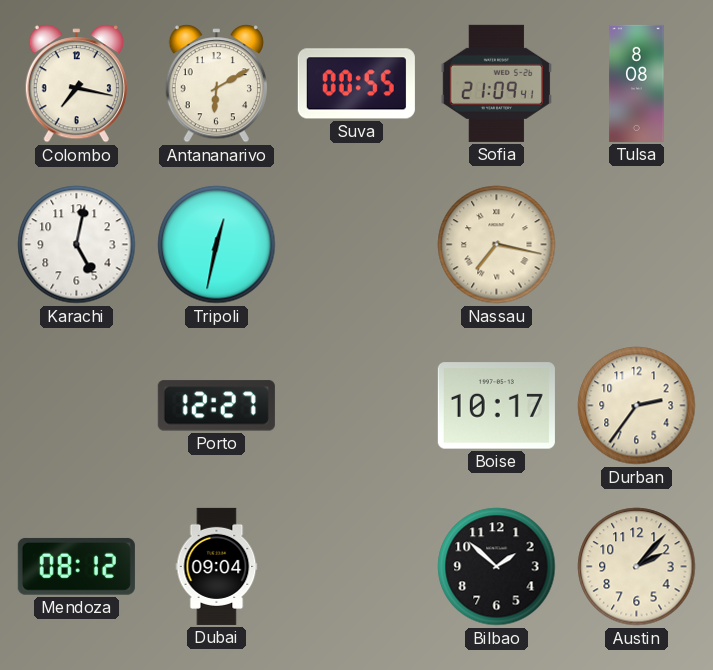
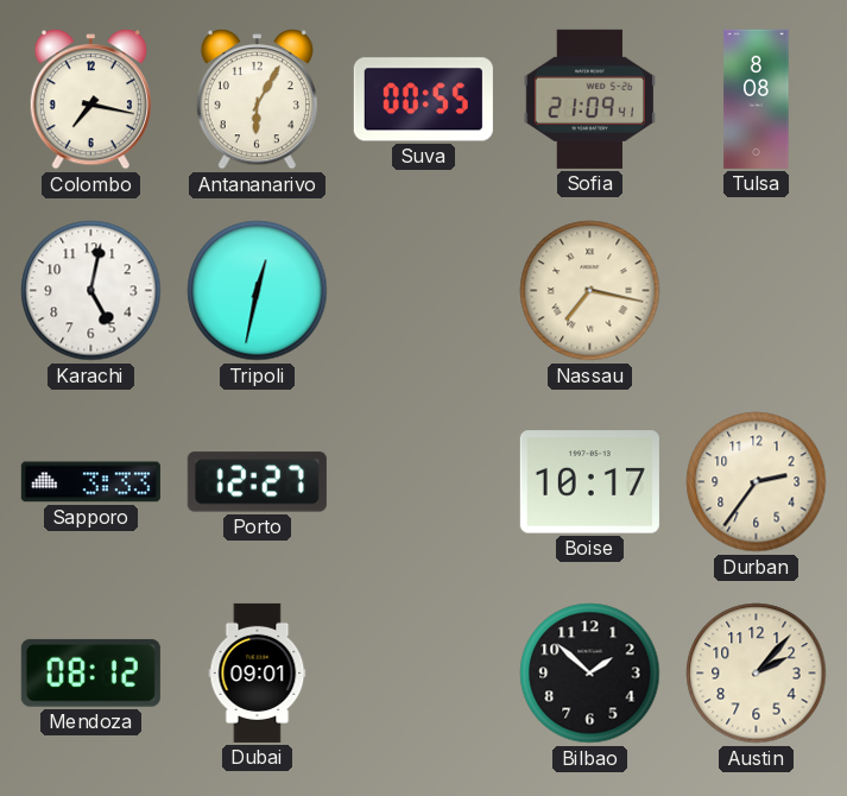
Antananarivo: 6:10 -> 6:05 (257, 100)
Sapporo: none -> 3:33 (90, 482)
Dubai: 09:04 -> 09:01 (258, 672)
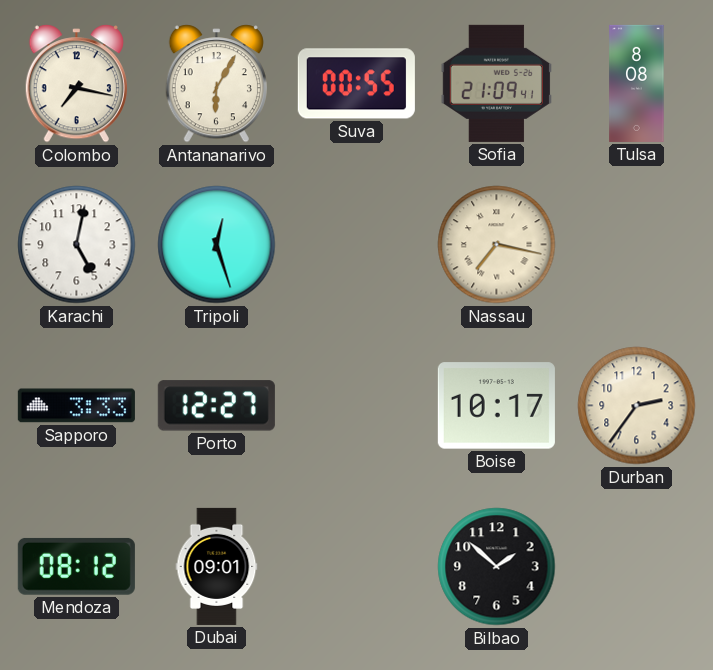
Tripoli: 12:32 -> 12:27 (217, 245)
Austin: 2:07 -> none (757, 674)
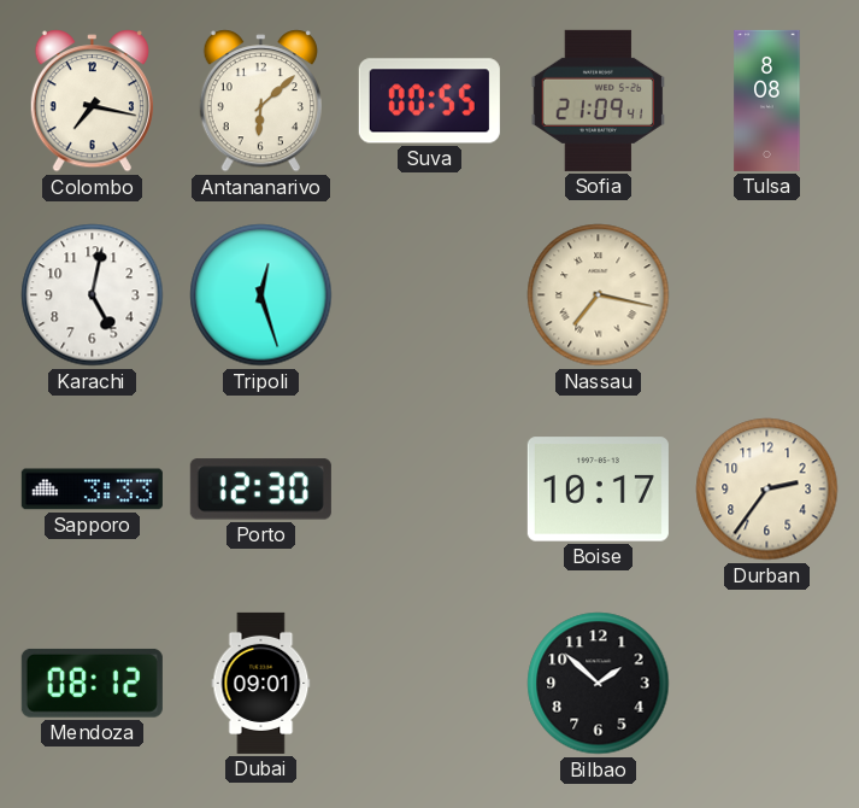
Antananarivo: 6:05 -> 6:08 (260, 101)
Porto: 12:27 -> 12:30 (260, 490)
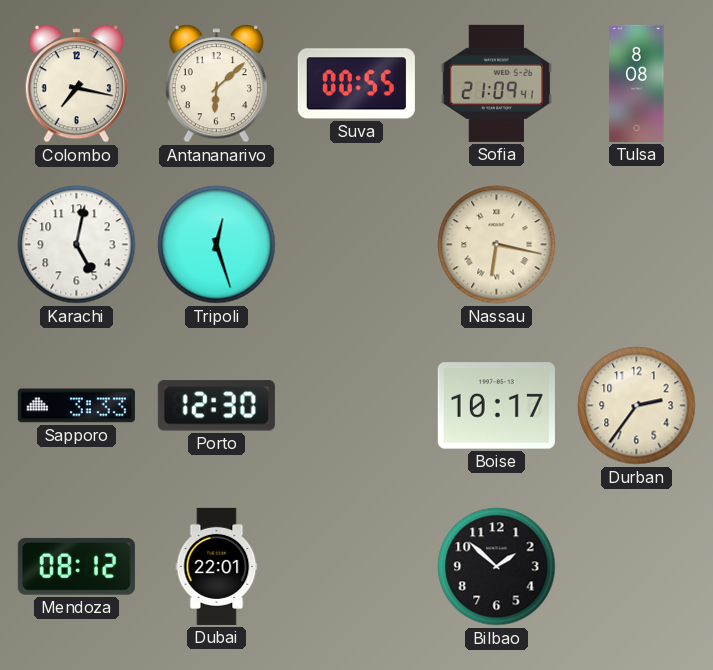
Nassau: 7:17 -> 6:17 (497, 245)
Dubai: 09:01 -> 22:01 (217, 566)
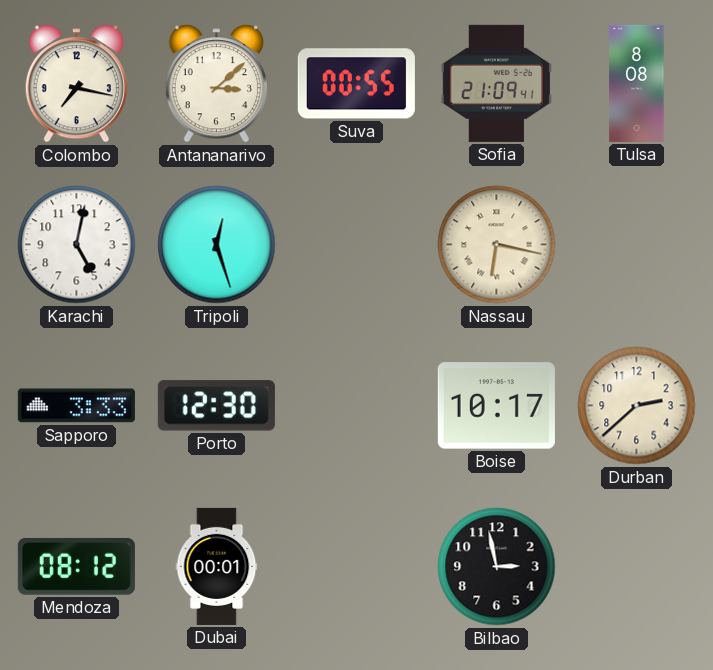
Antananarivo: 6:08 -> 3:08 (216, 84)
Durban: 2:36 -> 2:38 (637, 406)
Dubai: 22:01 -> 00:01 (217, 566)
Bilbao: 1:52 -> 2:58 (497, 567)
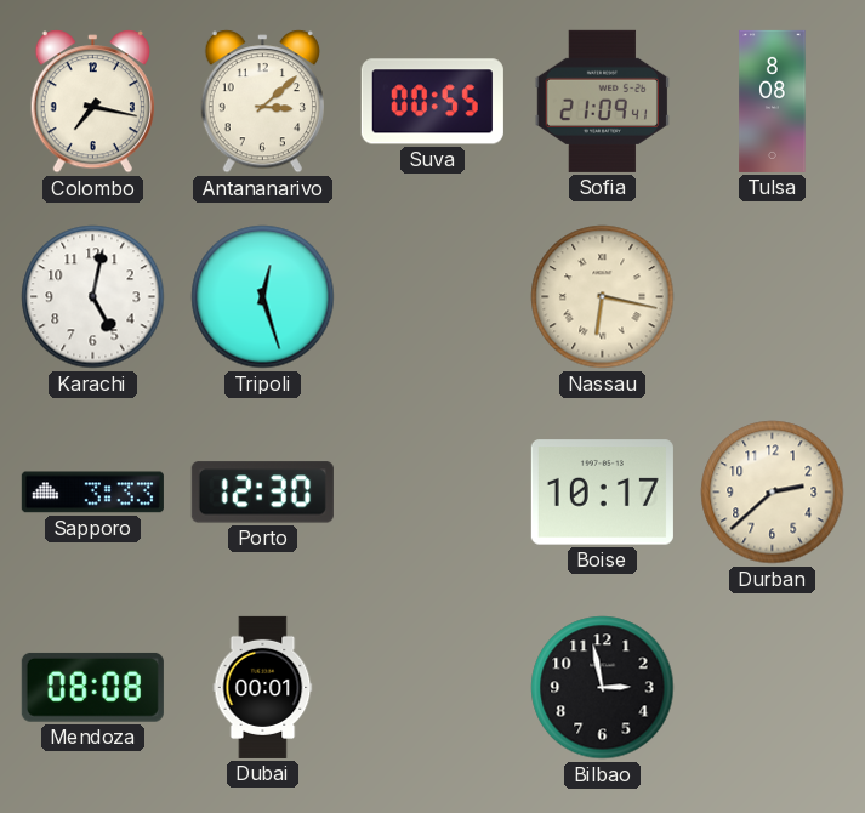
Mendoza: 08:12 -> 08:08 (92, 687)
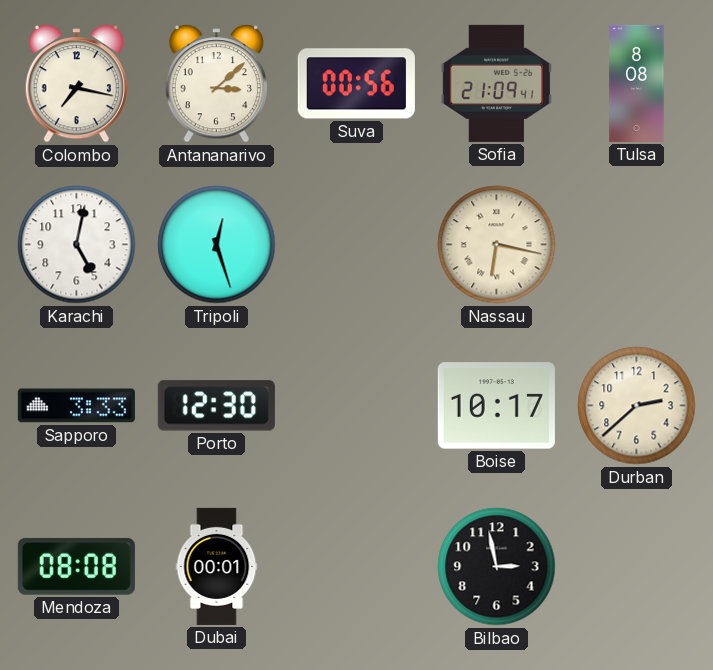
Suva: 00:55 -> 00:56 (356, 84)
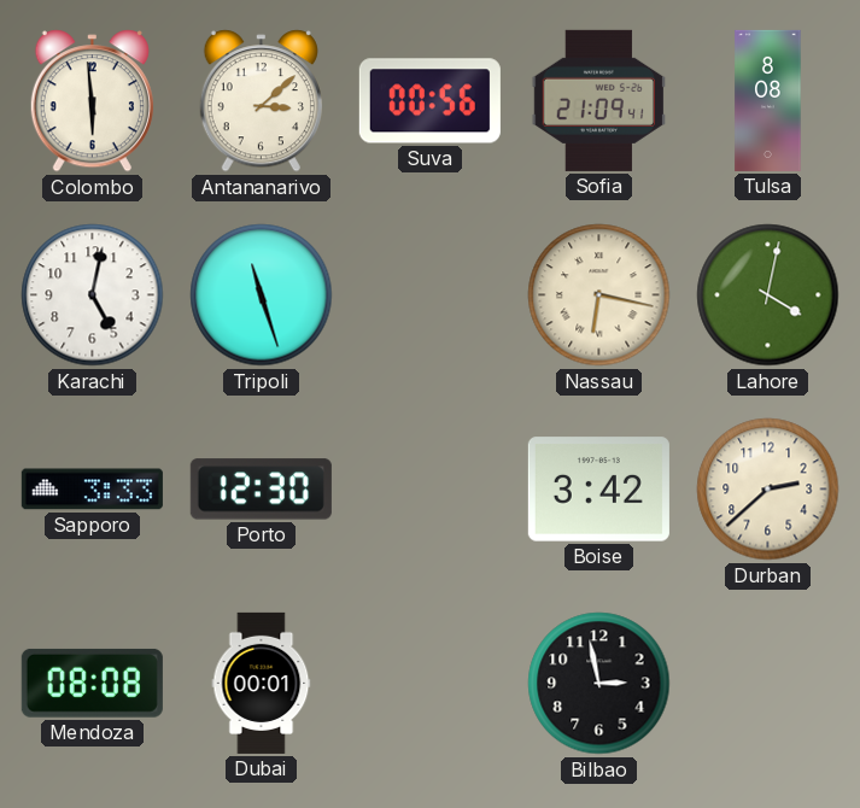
Colombo: 7:17 -> 5:59 (92, 101)
Tripoli: 12:27 -> 11:27 (262, 295)
Lahore: none -> 4:02 (768, 295)
Boise: 10:17 -> 3:42 (598, 490)
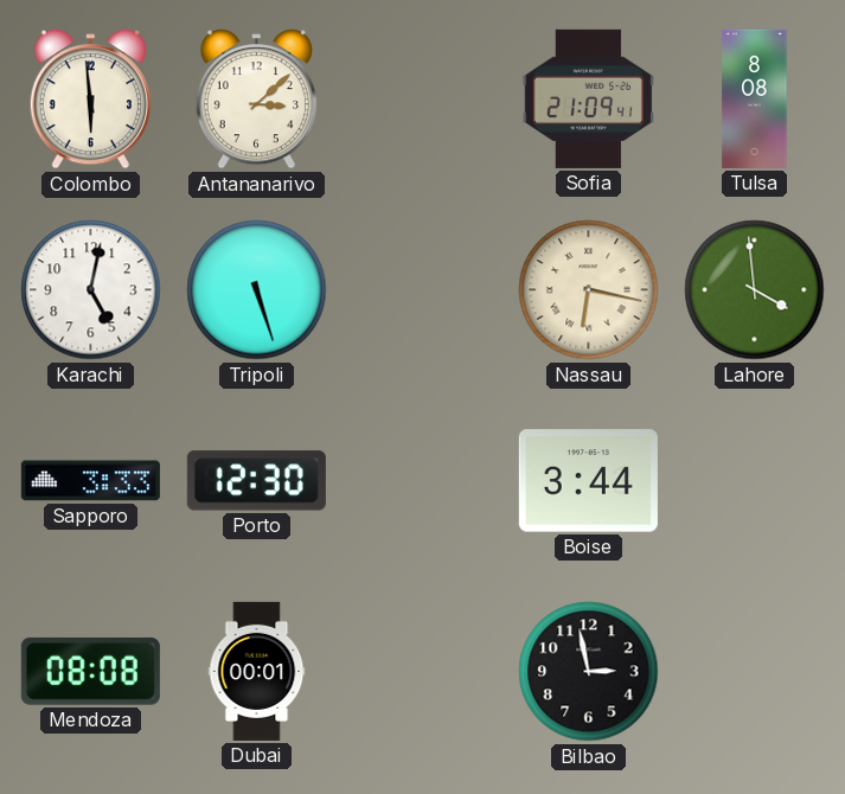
Suva: 00:56 -> none (429, 101)
Tripoli: 11:27 -> 5:27 (257, 290)
Lahore: 4:02 -> 3:59 (755, 290)
Boise: 3:42 -> 3:44 (588, 481)
Durban: 2:38 -> none (768, 490)
